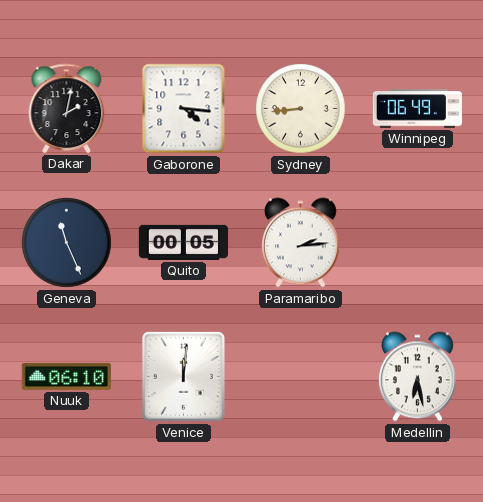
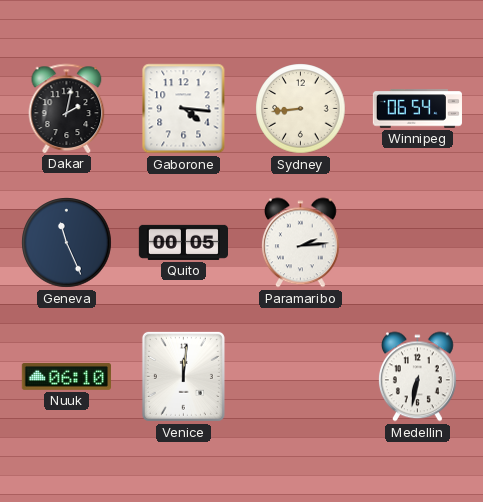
Winnipeg: 06:49 -> 06:54 (417, 109)
Medellin: 6:28 -> 6:32 (417, 377)
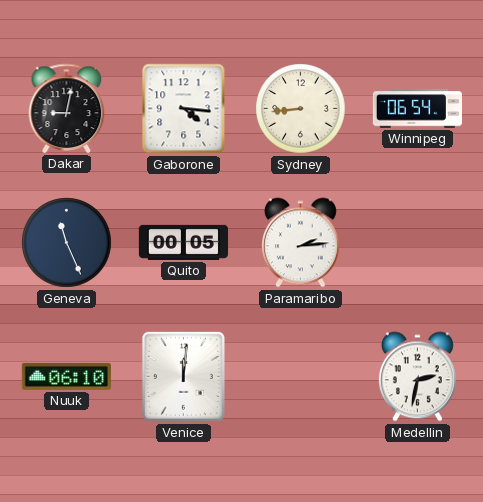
Dakar: 2:02 -> 9:02 (67, 108)
Medellin: 6:32 -> 2:32 (417, 377)
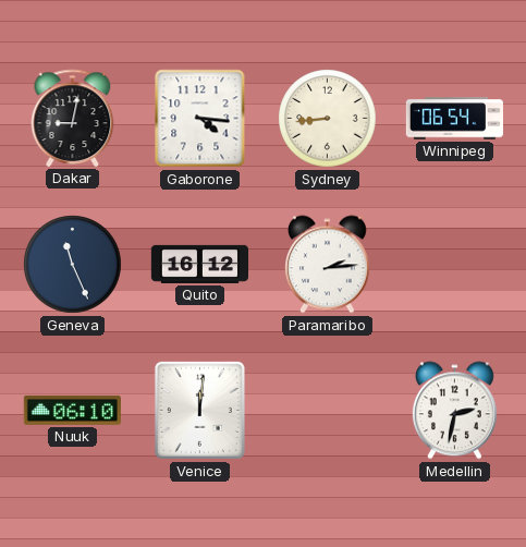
Quito: 00:05 -> 16:12 (199, 264)
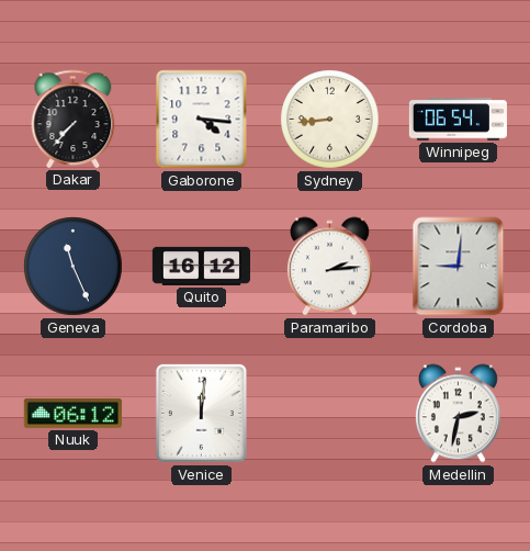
Dakar: 9:02 -> 7:37 (74, 119)
Cordoba: none -> 9:01 (459, 267)
Nuuk: 06:10 -> 06:12 (72, 413)
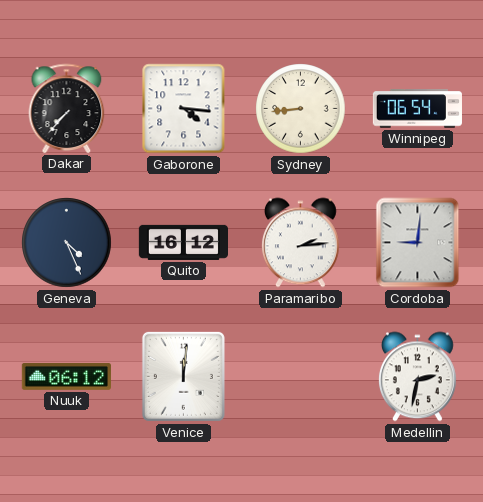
Geneva: 11:26 -> 4:26 (67, 243)
